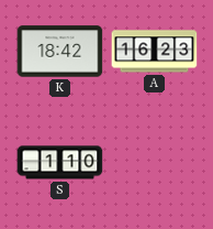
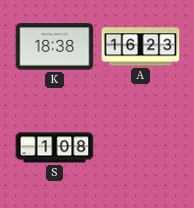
K: 18:42 -> 18:38 (54, 47)
S: 1:10 -> 1:08 (54, 148)
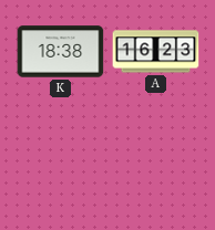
S: 1:08 -> none (54, 148)
